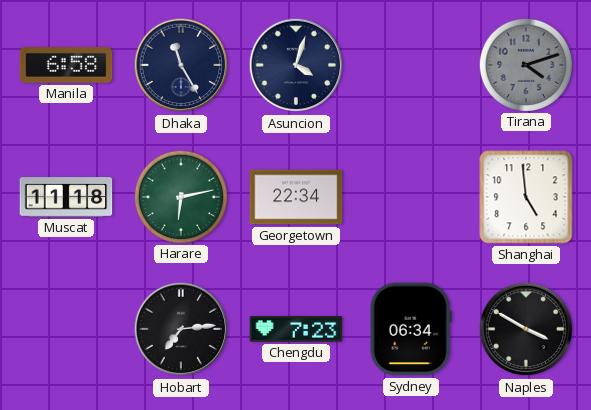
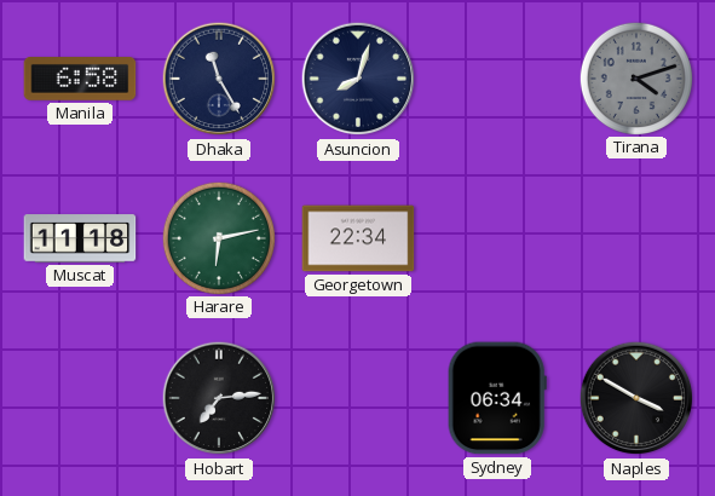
Asuncion: 4:03 -> 8:03 (358, 79)
Shanghai: 4:59 -> none (526, 197)
Chengdu: 7:23 -> none (296, 329)
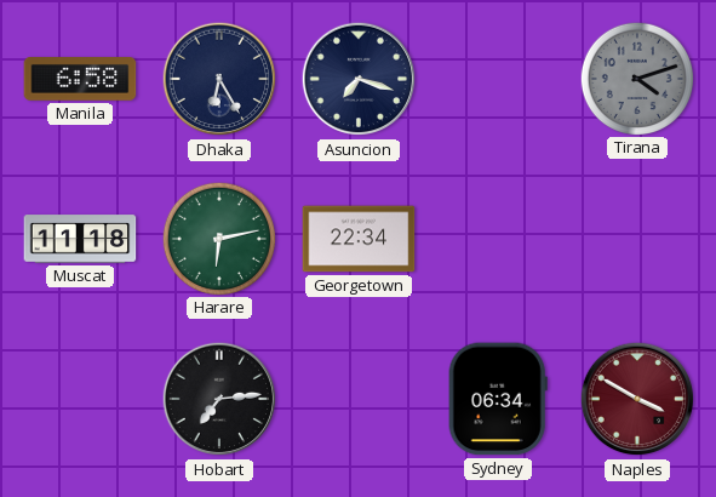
Dhaka: 11:25 -> 6:25 (219, 79)
Asuncion: 8:03 -> 7:18 (359, 79)
Naples dial: black -> burgundy (637, 399)
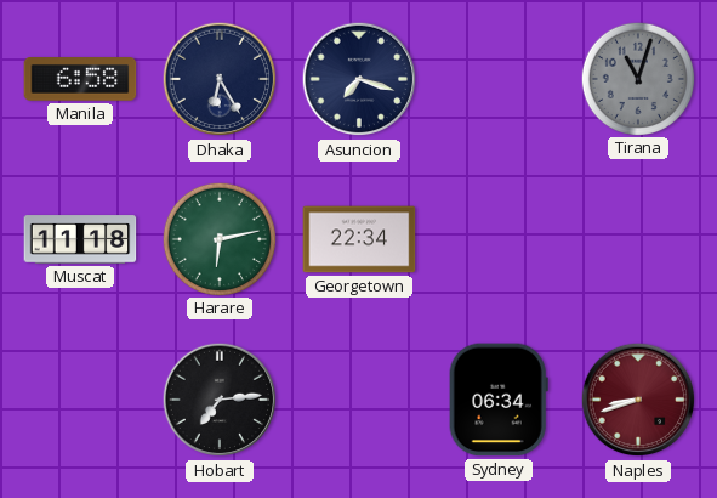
Tirana: 4:12 -> 11:03 (637, 78)
Naples: 3:50 -> 8:42 (638, 400)
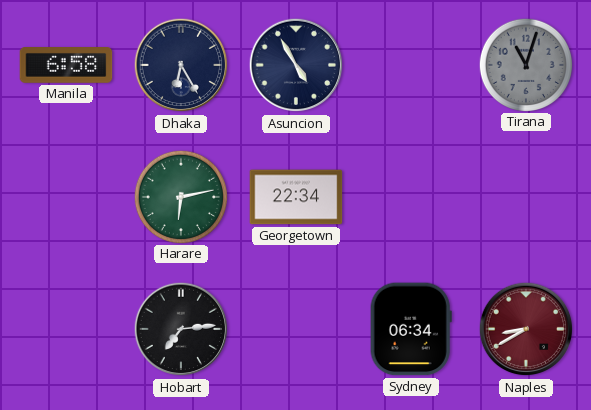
Asuncion: 7:18 -> 4:55 (296, 65)
Muscat: 11:18 -> none (80, 239)
Naples: 8:42 -> 8:40 (526, 329)
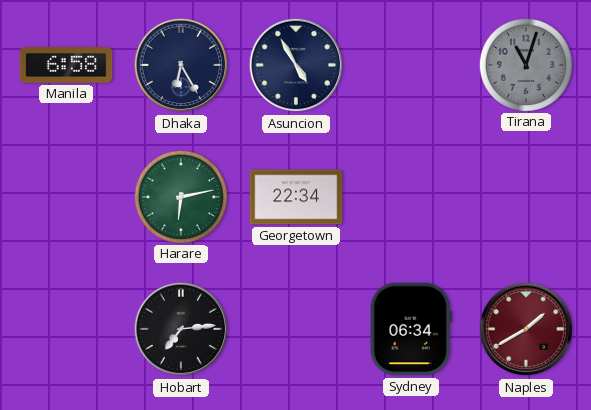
Naples: 8:40 -> 1:40 (526, 329)
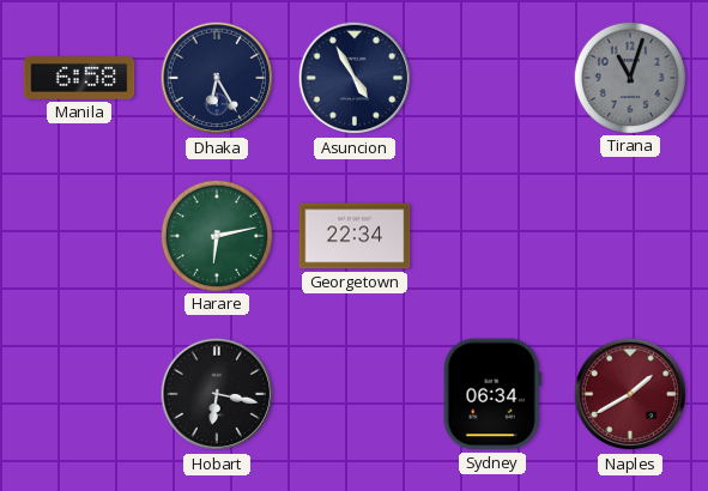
Hobart: 7:14 -> 6:17 (217, 394)
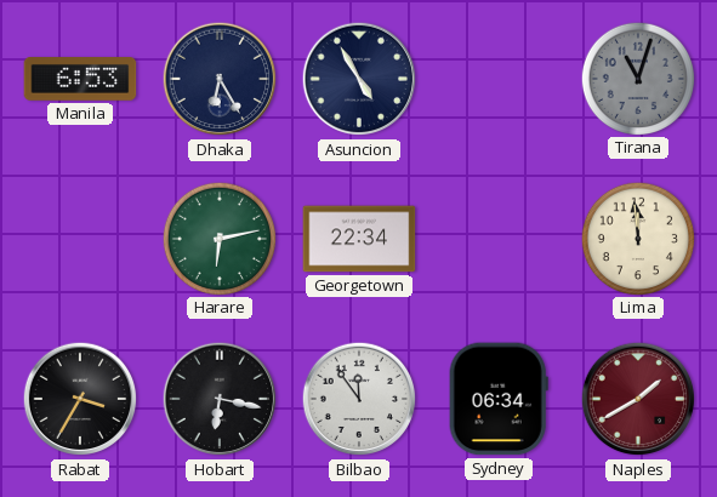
Manila: 6:58 -> 6:53 (80, 80)
Lima: none -> 11:59 (637, 238)
Rabat: none -> 3:35 (80, 399)
Bilbao: none -> 11:54 (359, 399)
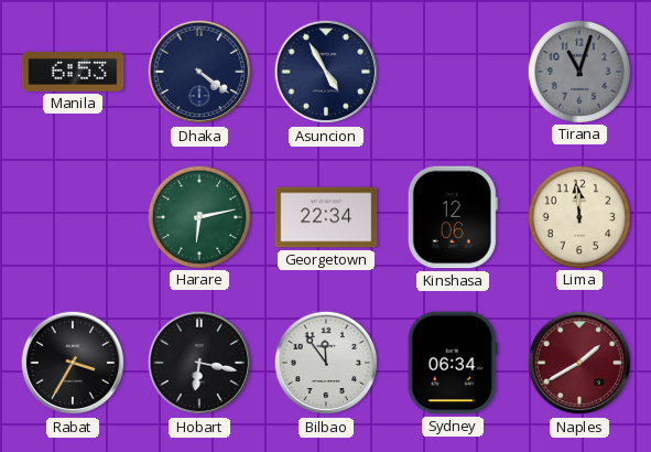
Dhaka: 6:25 -> 4:21 (199, 72)
Kinshasa: none -> 12:06 (453, 217)
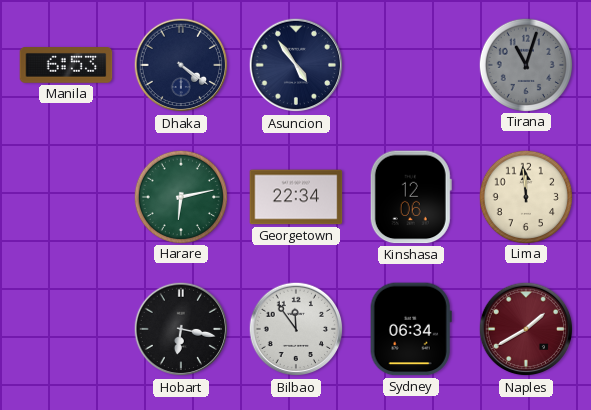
Asuncion: 4:55 -> 4:54 (296, 65)
Rabat: 3:35 -> none (73, 363)
